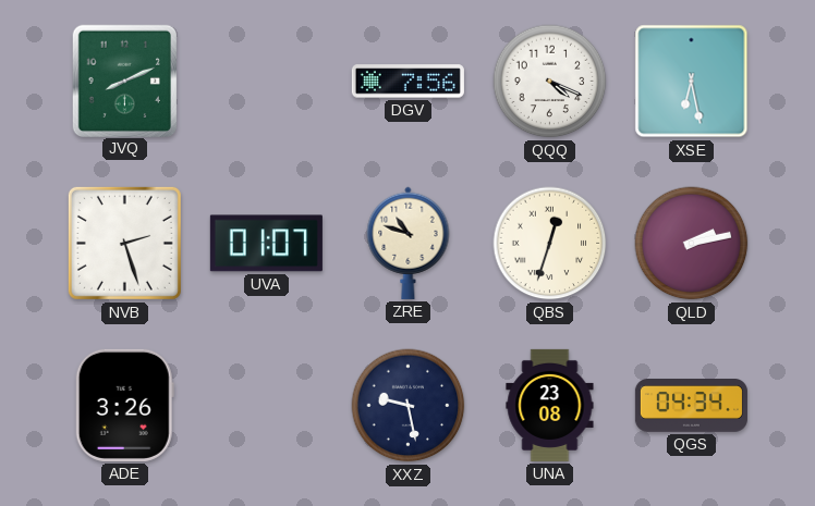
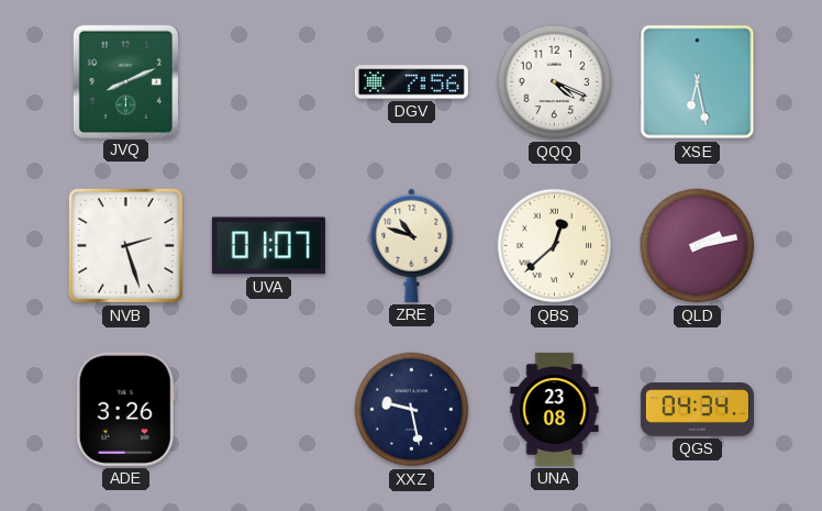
QBS: 12:33 -> 12:38 (555, 246)
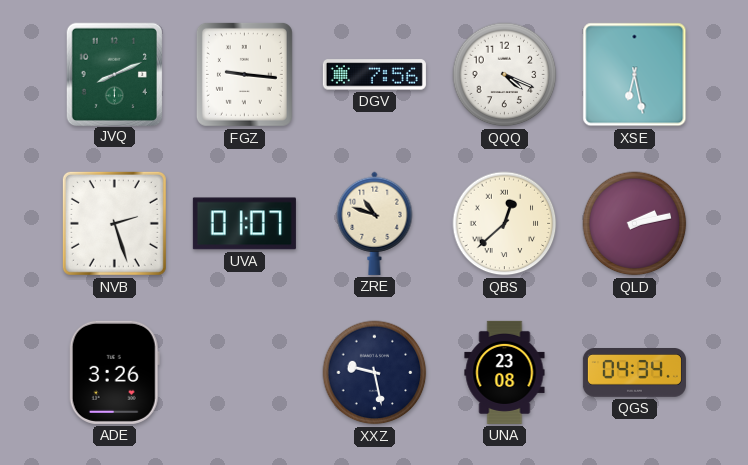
FGZ: none -> 9:16 (244, 74)
